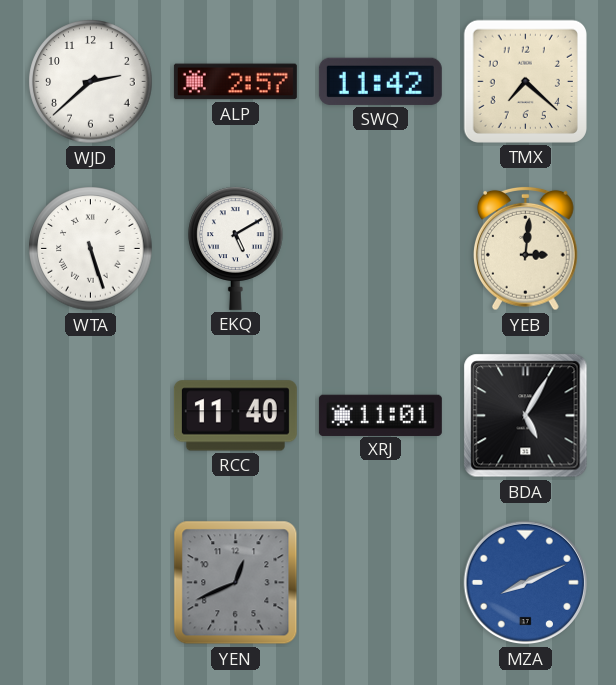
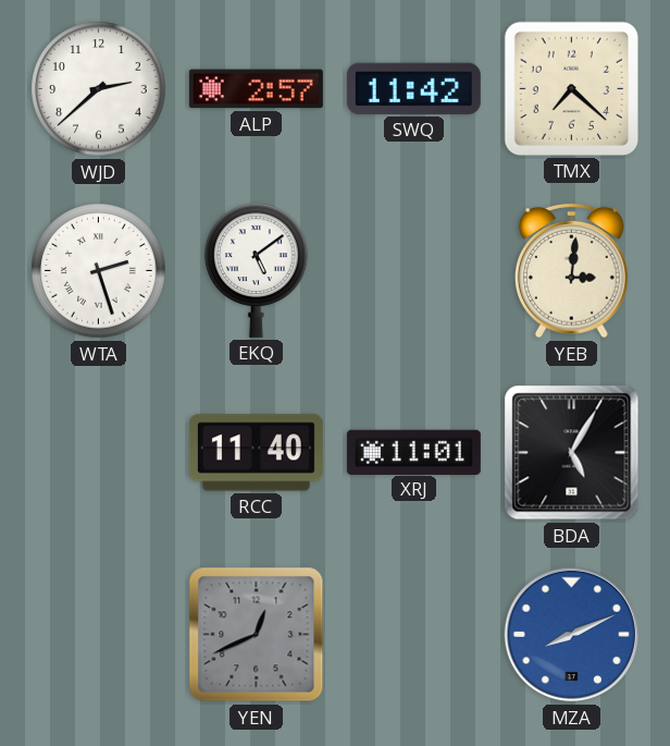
WTA: 5:27 -> 2:27 (99, 271)
EKQ: 5:10 -> 5:09 (257, 270)
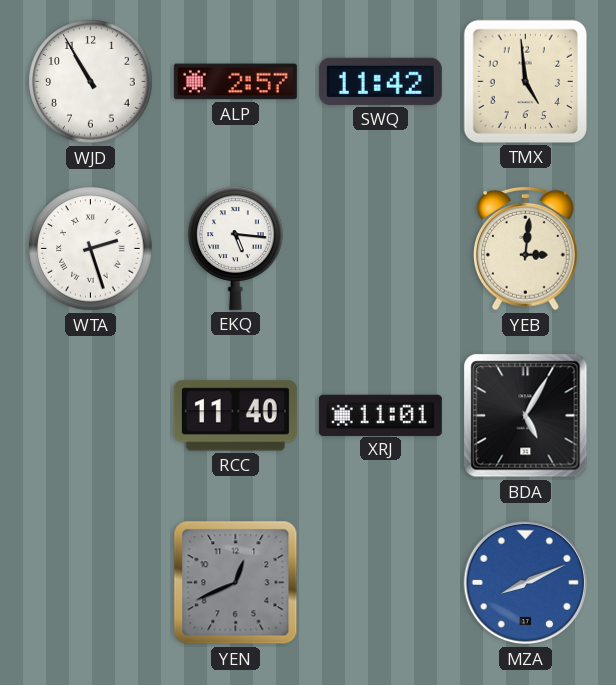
WJD: 2:38 -> 10:55 (91, 82)
TMX: 7:22 -> 4:59 (525, 81)
EKQ: 5:09 -> 5:16 (236, 248)
